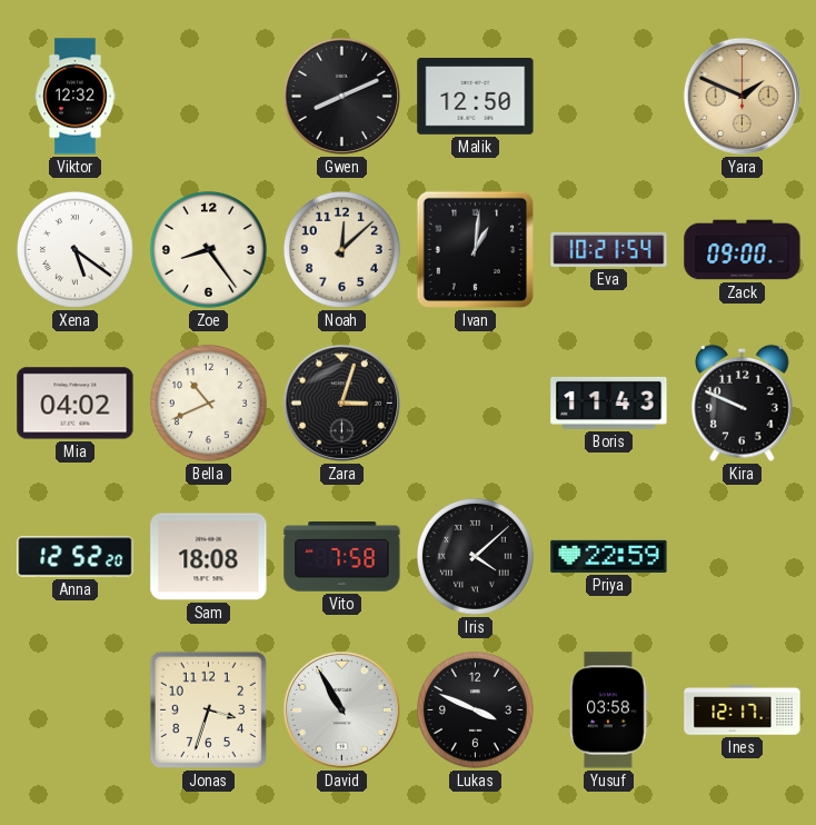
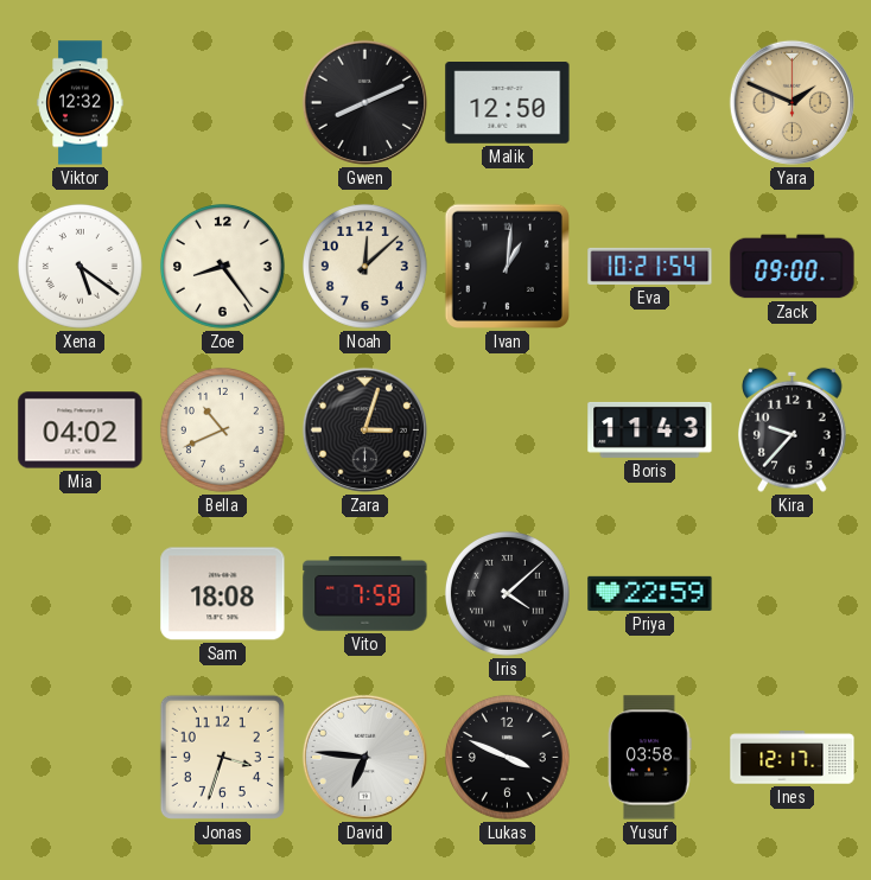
Kira: 9:49 -> 9:37 (793, 429)
Anna: 12:52 -> none (76, 557)
David: 10:55 -> 6:46 (364, 757)
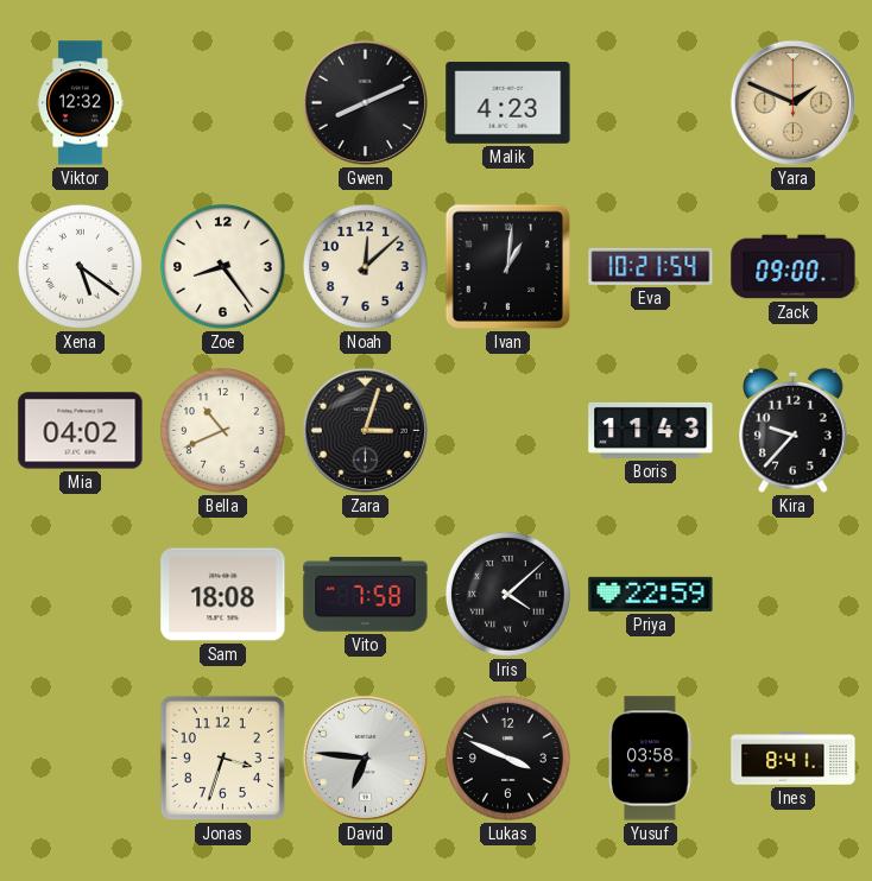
Malik: 12:50 -> 4:23 (508, 103)
Ines: 12:17 -> 8:41 (794, 759)
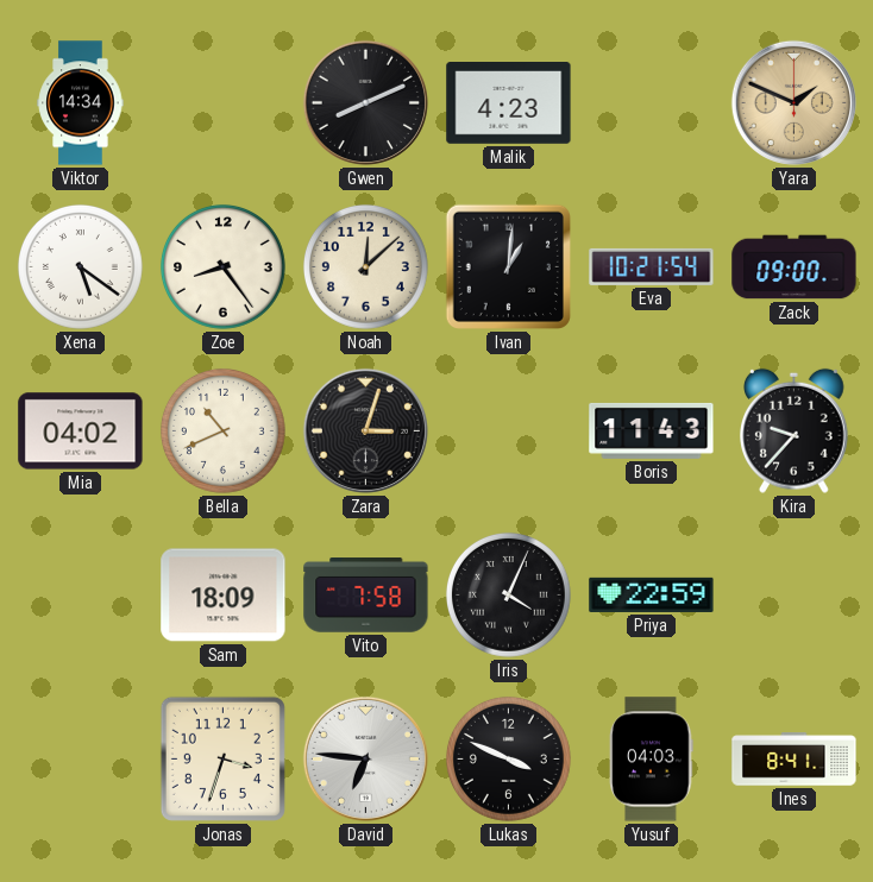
Viktor: 12:32 -> 14:34 (81, 103)
Sam: 18:08 -> 18:09 (224, 596)
Iris: 4:08 -> 4:04 (508, 594)
Yusuf: 03:58 -> 04:03 (652, 760)
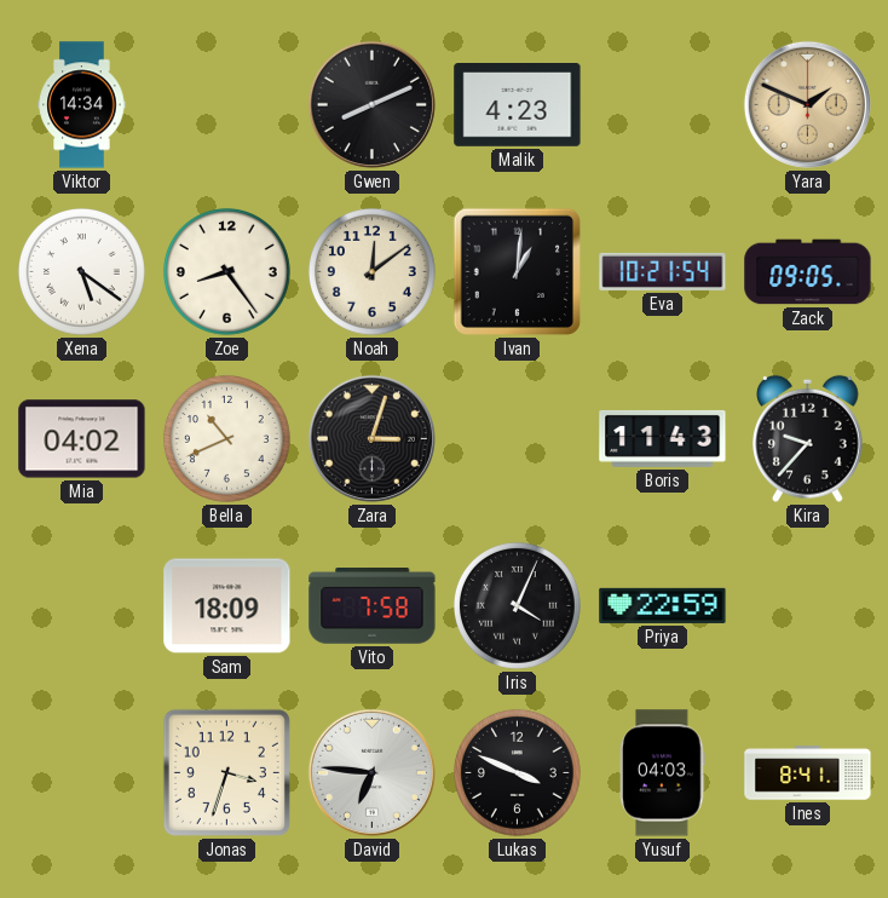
Noah: 12:08 -> 12:09 (371, 271)
Zack: 09:00 -> 09:05 (808, 272)
